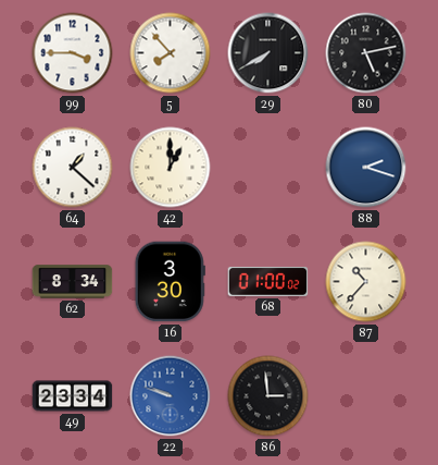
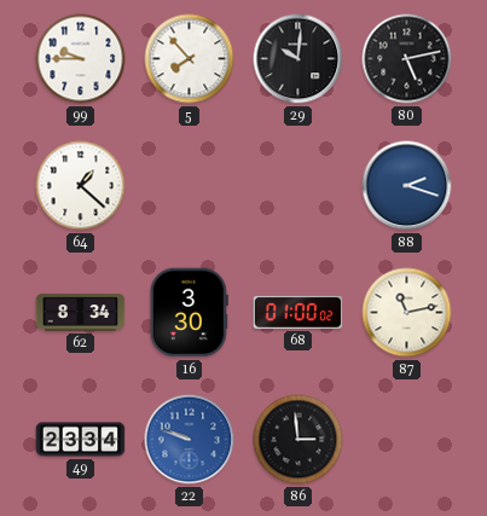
99: 3:45 -> 9:45 (81, 59)
29: 7:40 -> 10:01 (298, 59)
42: 1:00 -> none (171, 168)
87: 10:37 -> 11:13 (407, 313)
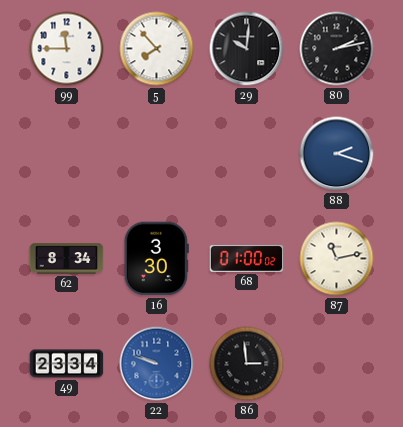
99: 9:45 -> 11:45 (67, 49)
80: 5:13 -> 2:13 (337, 49)
64: 1:22 -> none (81, 186)
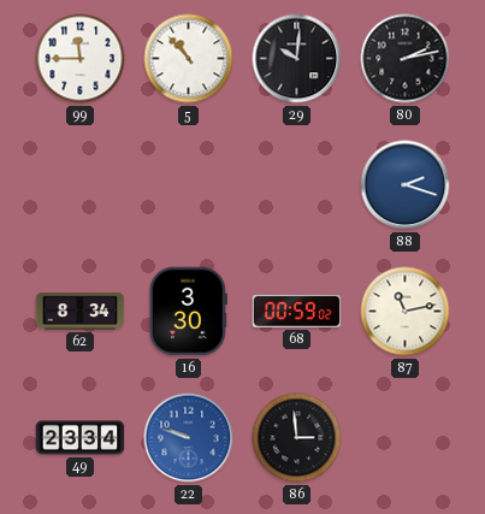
5: 7:53 -> 10:53 (189, 59)
68: 01:00 -> 00:59 (297, 311)
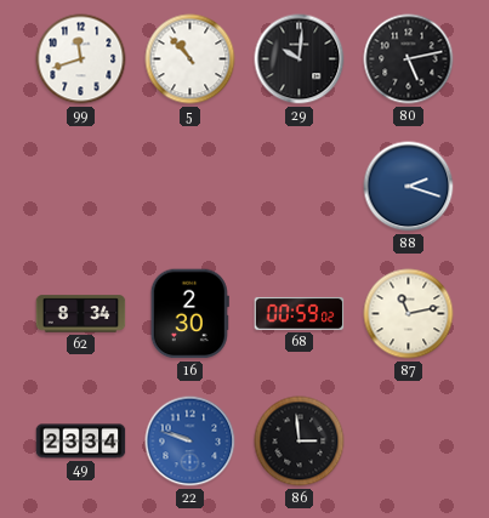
99: 11:45 -> 11:42 (81, 59)
80: 2:13 -> 5:13 (409, 59)
16: 3:30 -> 2:30 (189, 314)
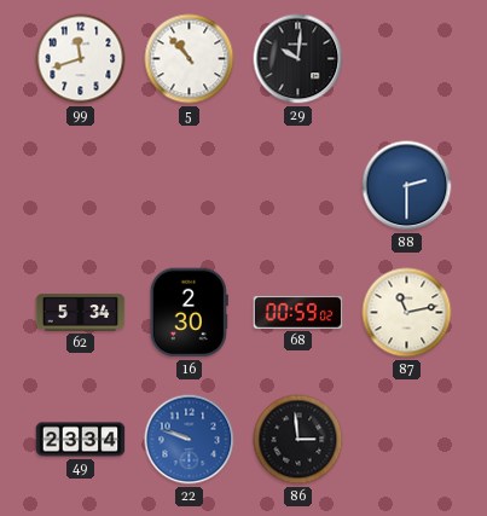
80: 5:13 -> none (409, 59)
88: 2:18 -> 2:30 (407, 186)
62: 8:34 -> 5:34 (81, 313)
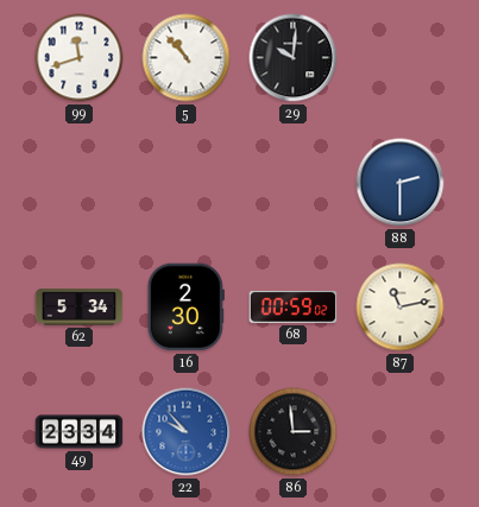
22: 9:48 -> 9:53 (187, 432)
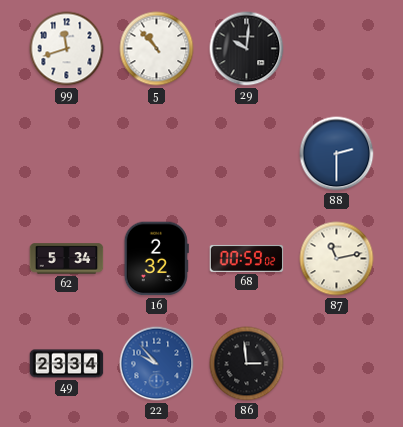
16: 2:30 -> 2:32 (156, 259)
